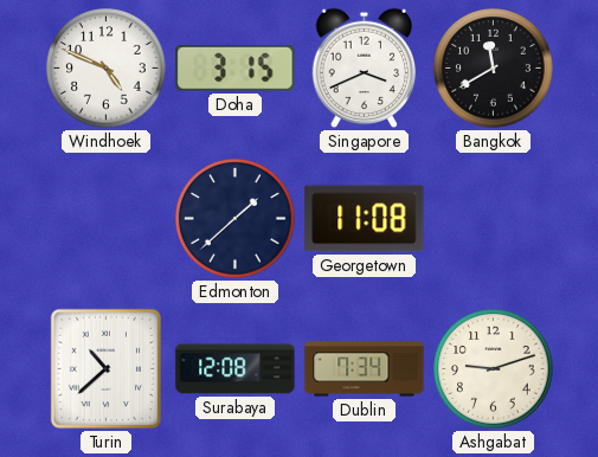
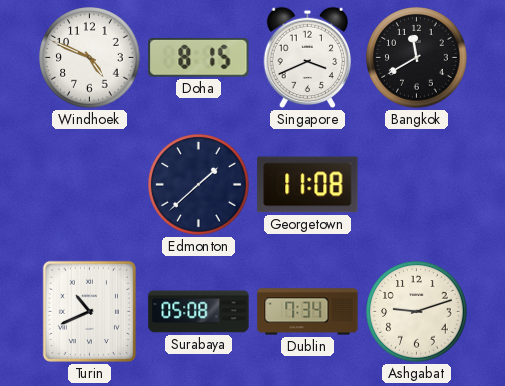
Doha: 3:15 -> 8:15 (199, 57)
Turin: 10:38 -> 10:41 (89, 311)
Surabaya: 12:08 -> 05:08 (199, 312)
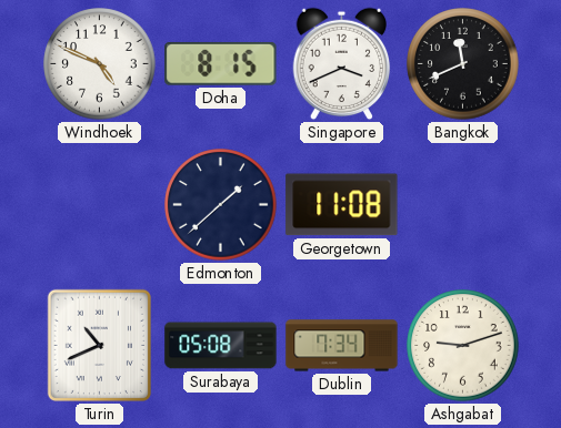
Bangkok: 11:40 -> 11:41 (463, 64)
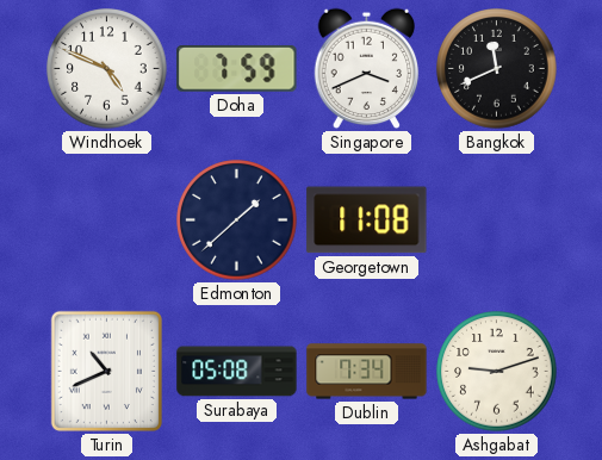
Doha: 8:15 -> 7:59 (237, 68)
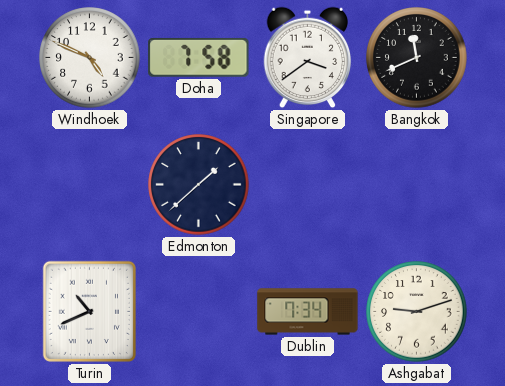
Doha: 7:59 -> 7:58 (199, 57)
Singapore: 3:41 -> 3:39 (308, 58)
Georgetown: 11:08 -> none (367, 220)
Surabaya: 05:08 -> none (237, 372)
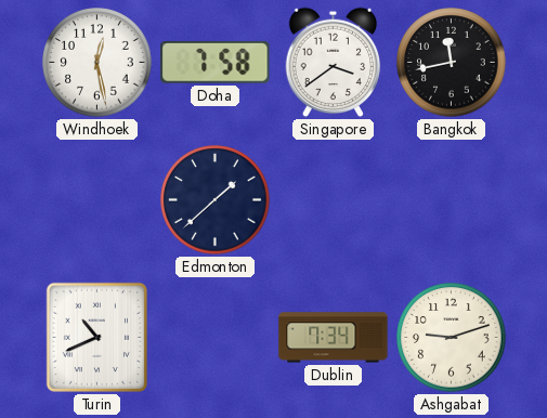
Windhoek: 4:49 -> 12:28 (97, 63)
Bangkok: 11:41 -> 11:43 (452, 63)
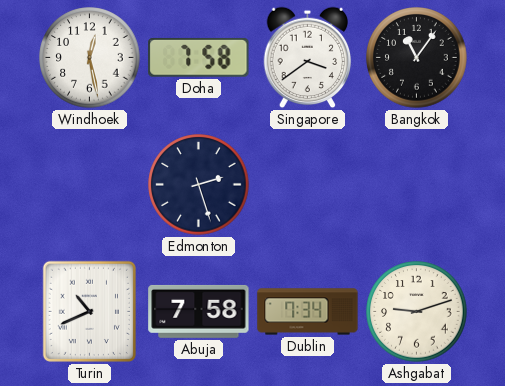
Bangkok: 11:43 -> 11:06 (417, 58)
Edmonton: 1:38 -> 2:27 (199, 185)
Abuja: none -> 7:58 (199, 311)
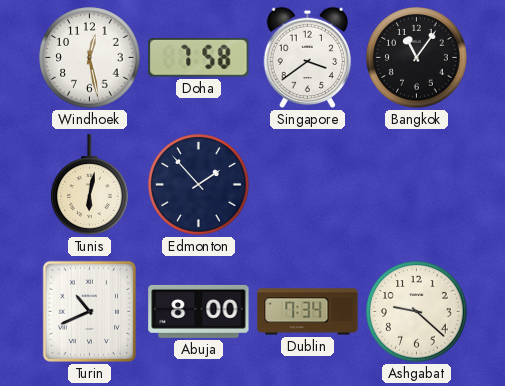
Tunis: none -> 6:02 (90, 185)
Edmonton: 2:27 -> 1:53 (199, 185)
Abuja: 7:58 -> 8:00 (199, 311)
Ashgabat: 9:12 -> 9:22 (417, 312)
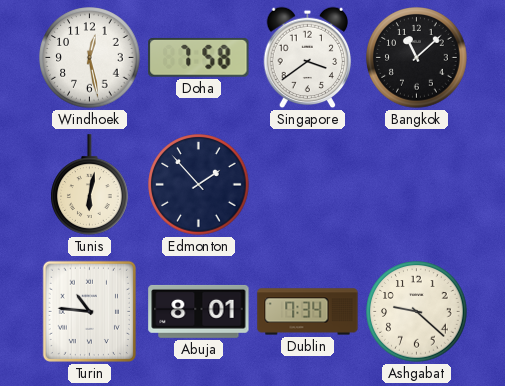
Bangkok: 11:06 -> 11:08 (417, 58)
Turin: 10:41 -> 10:46 (89, 311)
Abuja: 8:00 -> 8:01 (199, 311)
